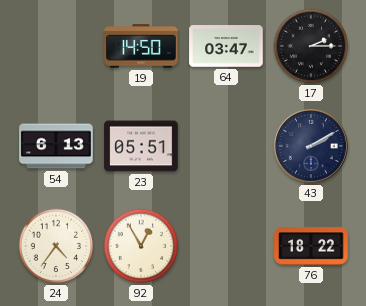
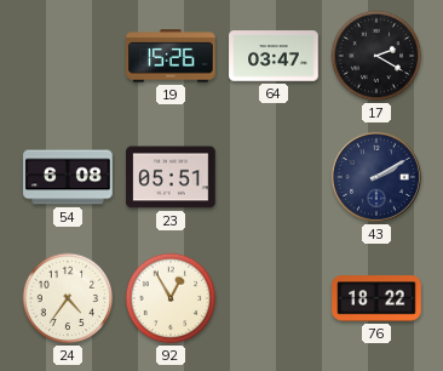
19: 14:50 -> 15:26 (171, 56)
17: 2:15 -> 2:20 (376, 56)
54: 6:13 -> 6:08 (68, 177)
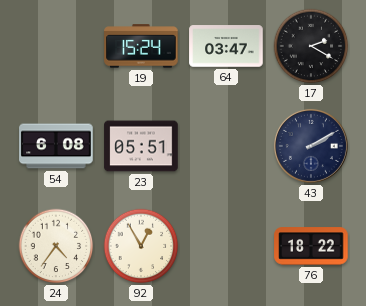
19: 15:26 -> 15:24 (141, 46)
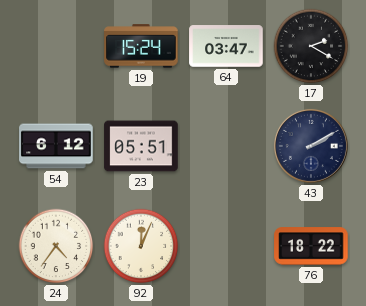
54: 6:08 -> 6:12 (56, 146)
92: 12:55 -> 12:04 (141, 246)
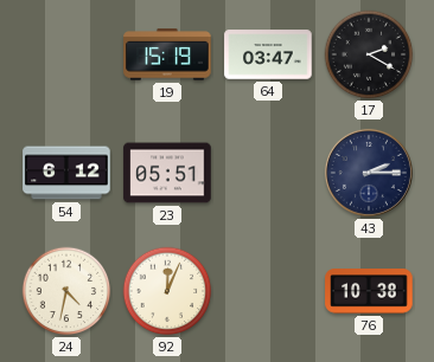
19: 15:24 -> 15:19 (167, 54)
43: 2:10 -> 2:15 (369, 173)
24: 4:36 -> 4:32 (66, 291)
76: 18:22 -> 10:38 (369, 291)
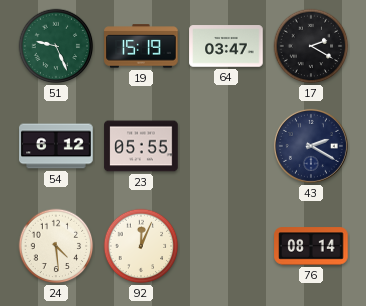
51: none -> 9:26 (56, 46)
23: 05:51 -> 05:55 (141, 146)
43: 2:15 -> 2:20 (311, 146)
24: 4:32 -> 4:29 (56, 246)
76: 10:38 -> 08:14 (311, 246)
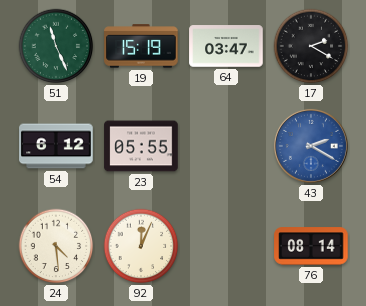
51: 9:26 -> 11:26 (56, 46)
43 dial: navy -> blue (311, 146)
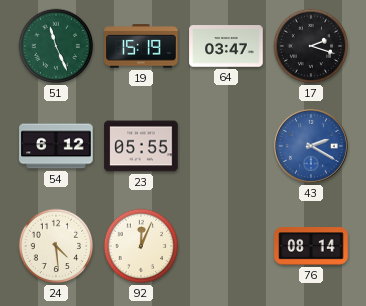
17: 2:20 -> 2:18 (311, 46)
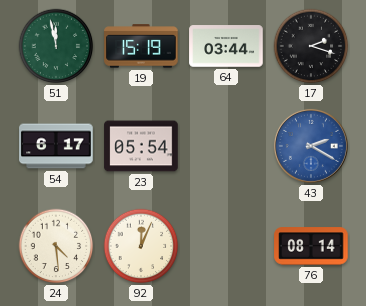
51: 11:26 -> 11:58 (56, 46)
64: 03:47 -> 03:44 (226, 46)
54: 6:12 -> 6:17 (56, 146)
23: 05:55 -> 05:54 (141, 146)
